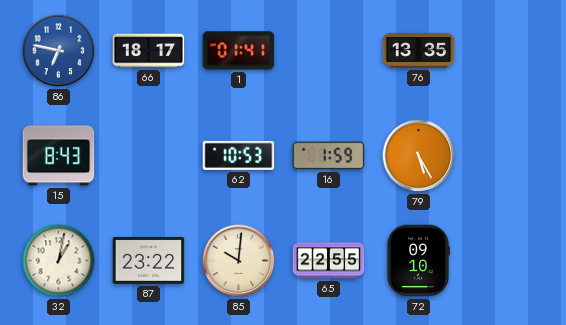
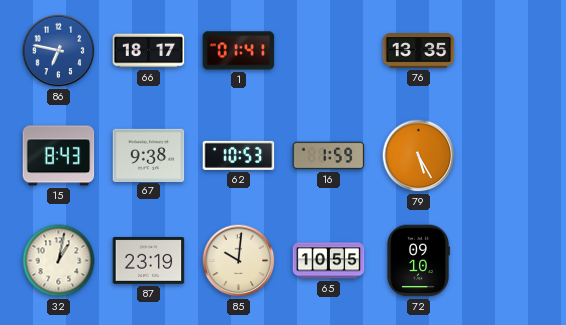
67: none -> 9:38 (149, 155)
87: 23:22 -> 23:19 (149, 260)
65: 22:55 -> 10:55 (329, 261)
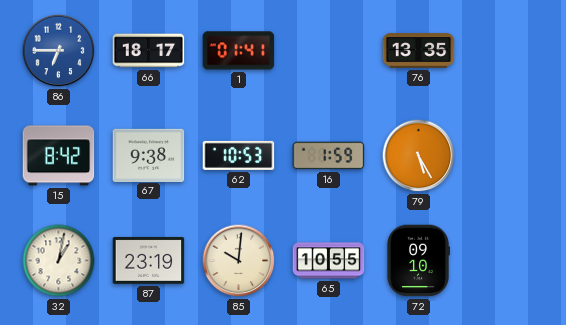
86: 6:47 -> 6:45 (59, 51)
15: 8:43 -> 8:42 (59, 156)
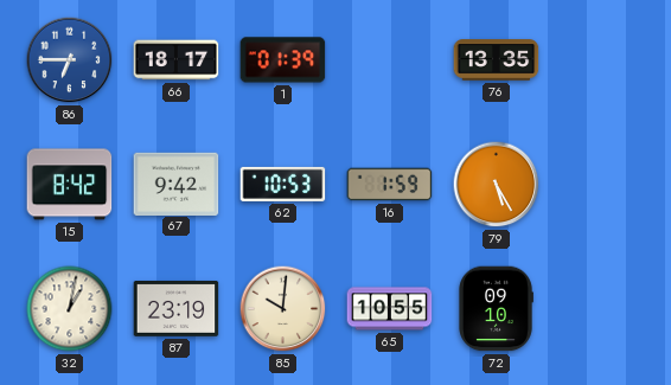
1: 01:41 -> 01:39 (283, 60)
67: 9:38 -> 9:42 (177, 184)
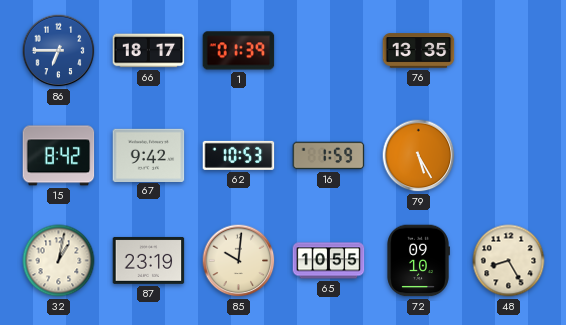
48: none -> 8:25 (509, 261)
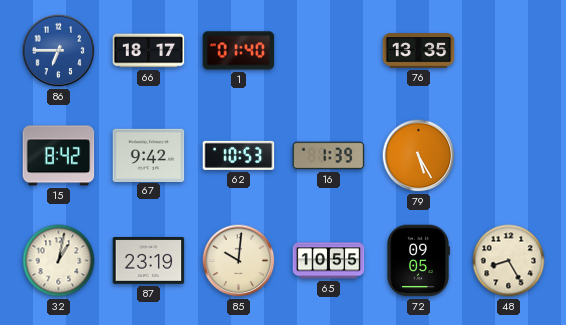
1: 01:39 -> 01:40 (239, 51)
16: 1:59 -> 1:39 (329, 156)
72: 09:10 -> 09:05 (418, 261)
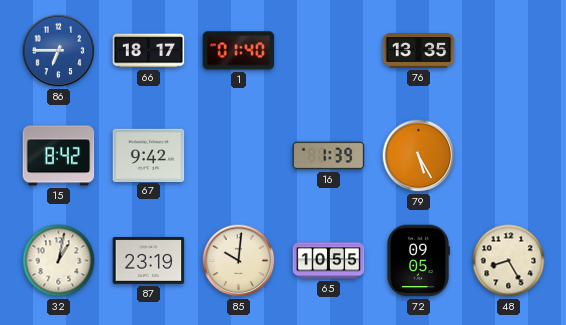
62: 10:53 -> none (239, 155)
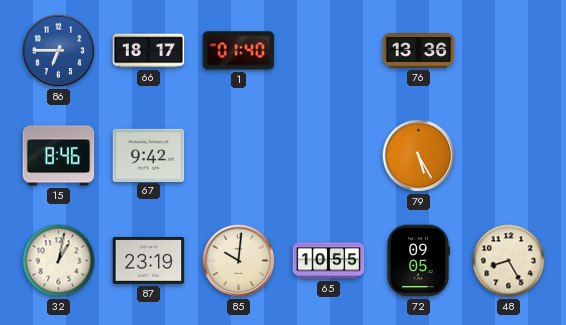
76: 13:35 -> 13:36 (419, 51)
15: 8:42 -> 8:46 (59, 156)
16: 1:39 -> none (329, 156)
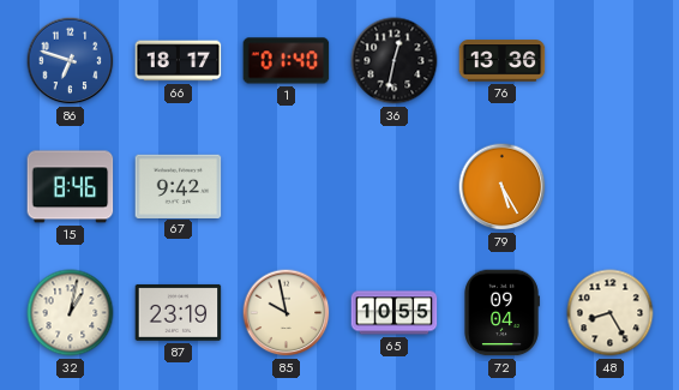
86: 6:45 -> 6:48 (71, 61)
36: none -> 12:32 (395, 61)
85: 10:01 -> 9:58 (287, 313)
72: 09:05 -> 09:04 (501, 313)
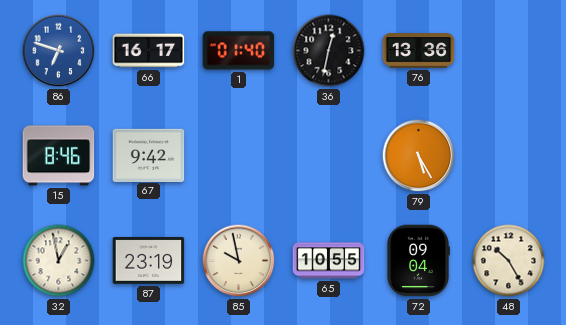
66: 18:17 -> 16:17 (149, 51)
32: 1:02 -> 12:58 (59, 261)
48: 8:25 -> 10:25 (509, 261)
